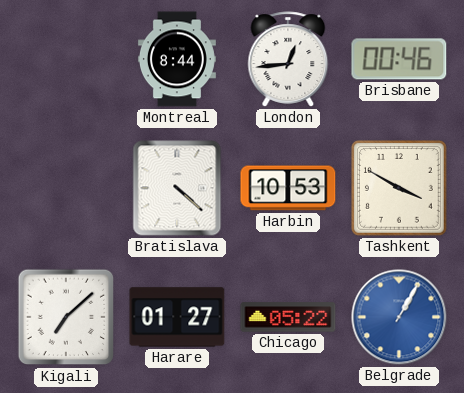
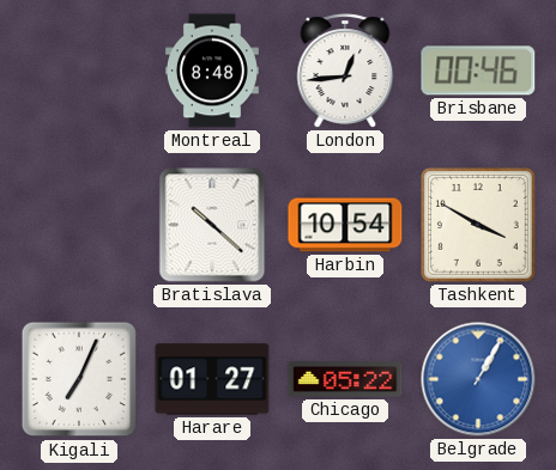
Montreal: 8:44 -> 8:48 (212, 71)
Bratislava: 4:22 -> 10:22 (212, 225)
Harbin: 10:53 -> 10:54 (345, 225)
Kigali: 7:08 -> 7:04 (79, 379)
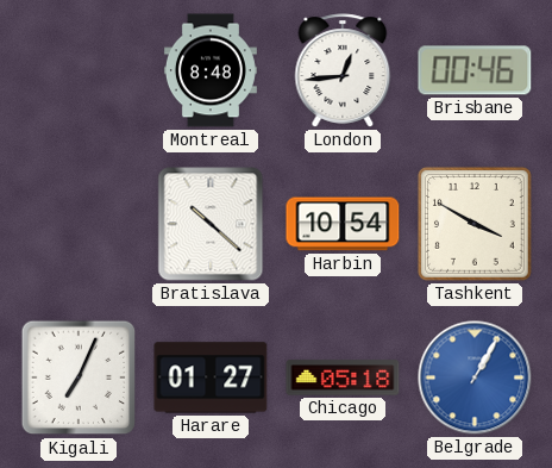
Chicago: 05:22 -> 05:18 (343, 377)
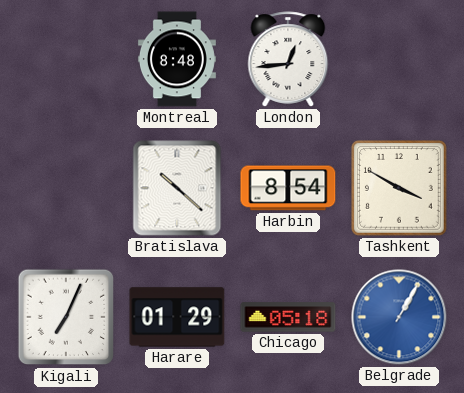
Brisbane: 00:46 -> none (475, 70)
Harbin: 10:54 -> 8:54 (288, 188)
Harare: 01:27 -> 01:29 (177, 317)
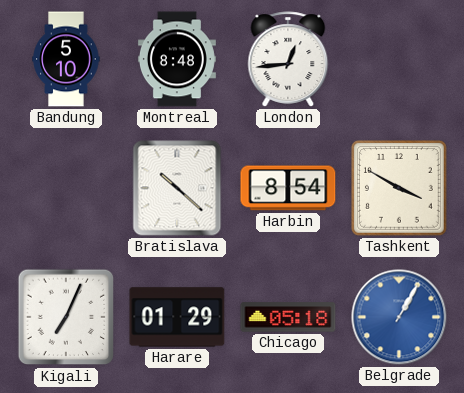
Bandung: none -> 5:10 (66, 59)
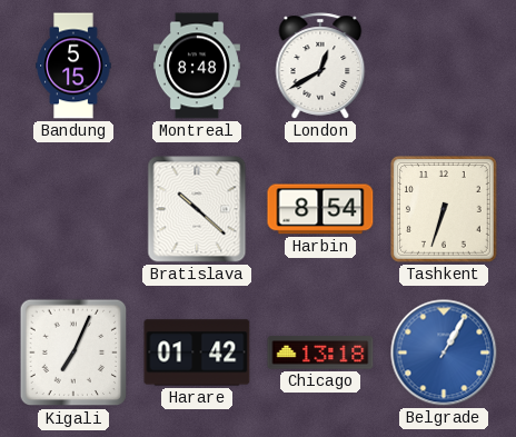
Bandung: 5:10 -> 5:15 (73, 66)
London: 12:44 -> 12:40 (320, 66)
Tashkent: 3:50 -> 6:33 (445, 210)
Harare: 01:29 -> 01:42 (197, 352)
Chicago: 05:18 -> 13:18 (320, 352)
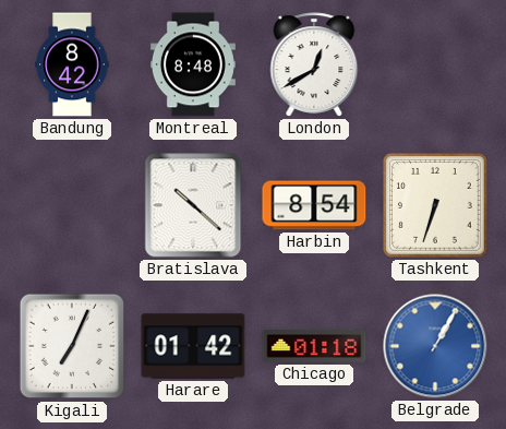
Bandung: 5:15 -> 8:42 (72, 64)
Chicago: 13:18 -> 01:18 (314, 346)
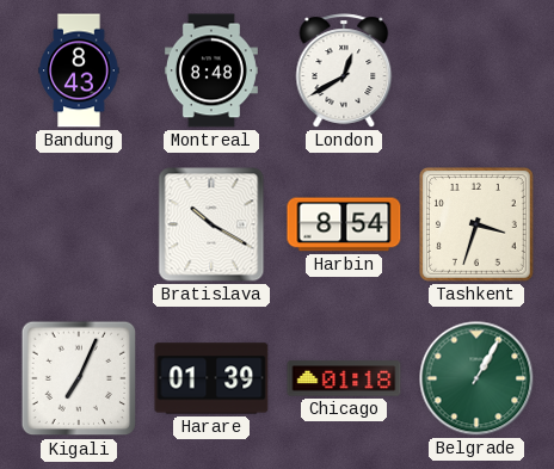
Bandung: 8:42 -> 8:43 (79, 70)
Bratislava: 10:22 -> 10:20 (211, 224)
Tashkent: 6:33 -> 3:33 (478, 226)
Harare: 01:42 -> 01:39 (211, 378)
Belgrade dial: blue -> green (476, 378)
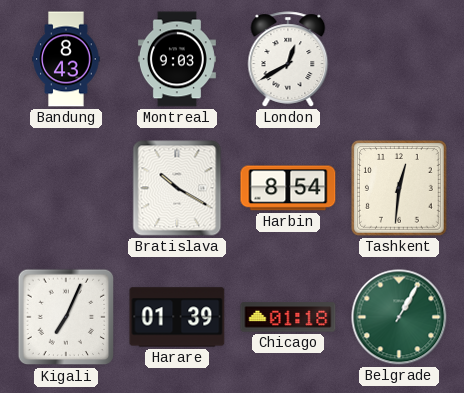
Montreal: 8:48 -> 9:03 (177, 59)
Tashkent: 3:33 -> 12:31 (400, 189)
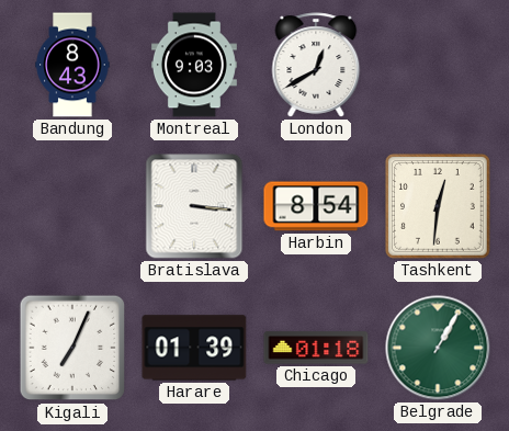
Bratislava: 10:20 -> 3:16 (194, 206)
